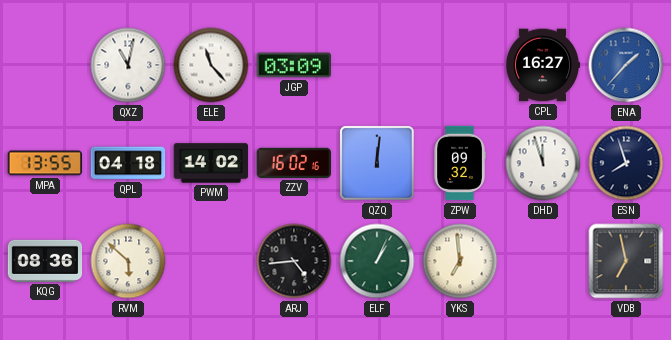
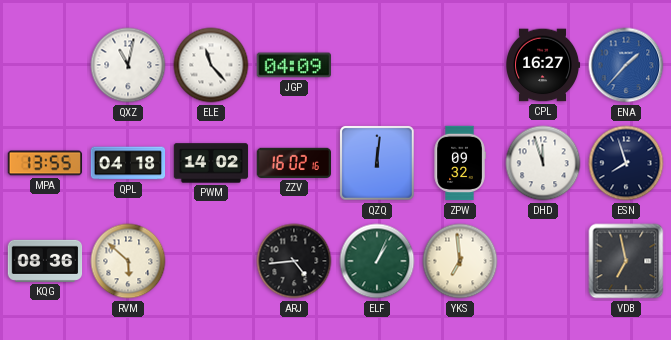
JGP: 03:09 -> 04:09 (293, 65)
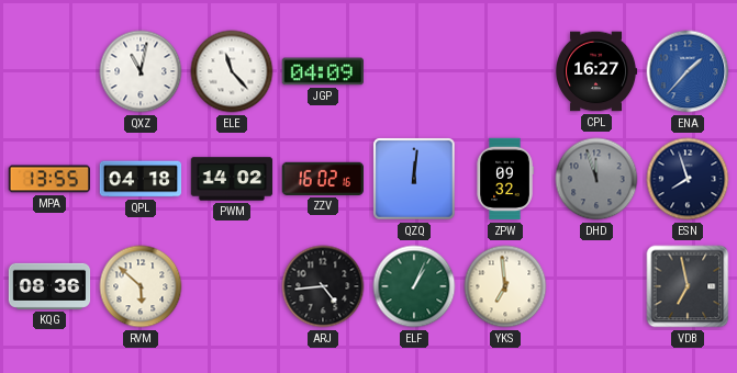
DHD dial: white -> grey (596, 179)
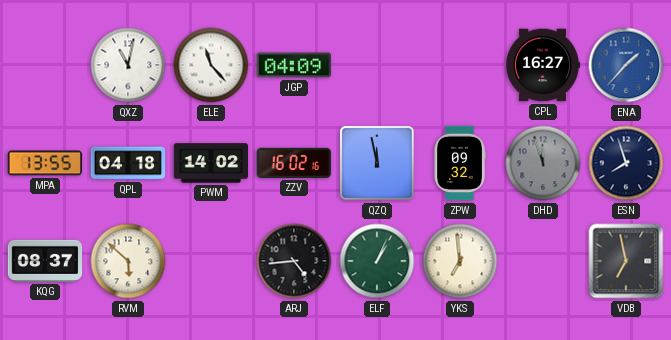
QZQ: 12:01 -> 11:58 (377, 163)
KQG: 08:36 -> 08:37 (45, 261)
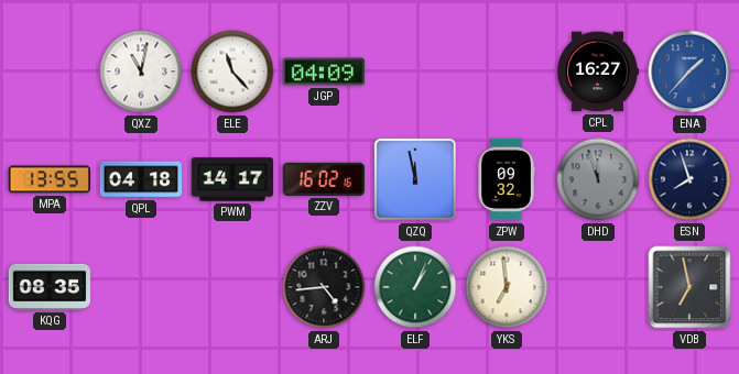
PWM: 14:02 -> 14:17 (232, 179)
KQG: 08:37 -> 08:35 (50, 287)
RVM: 5:52 -> none (128, 261)
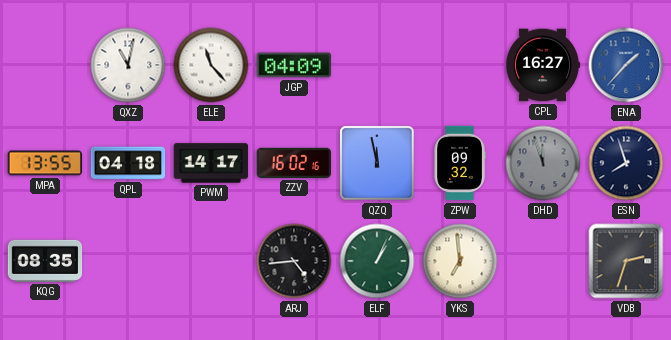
VDB: 6:58 -> 2:33 (626, 261)
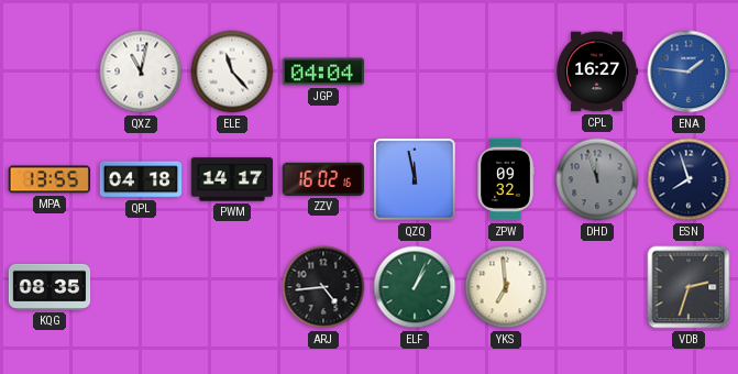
JGP: 04:09 -> 04:04 (322, 71)
ENA: 1:37 -> 1:46 (689, 71)
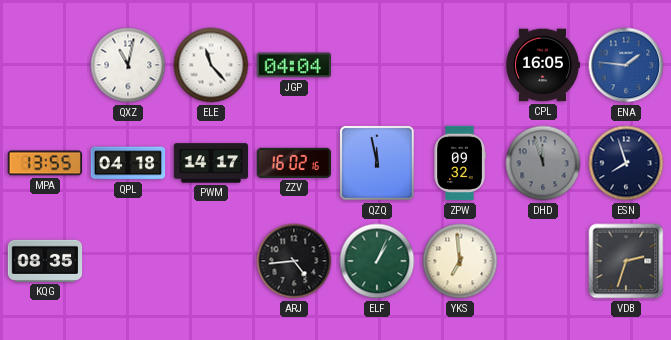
CPL: 16:27 -> 16:05 (544, 65)
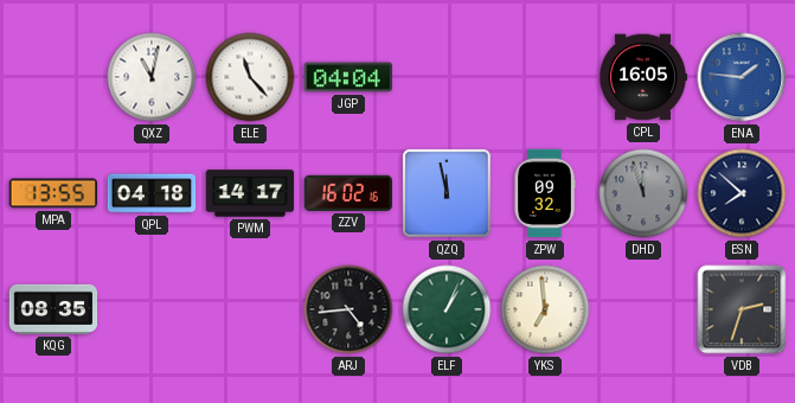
ESN: 7:57 -> 7:52 (742, 193)
